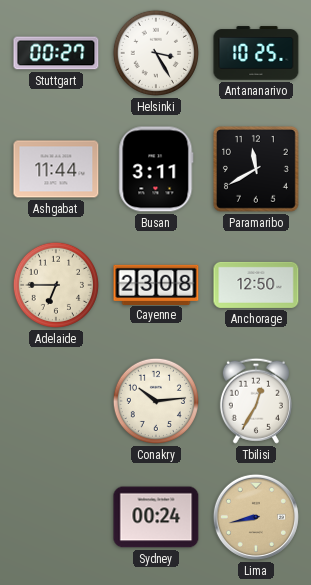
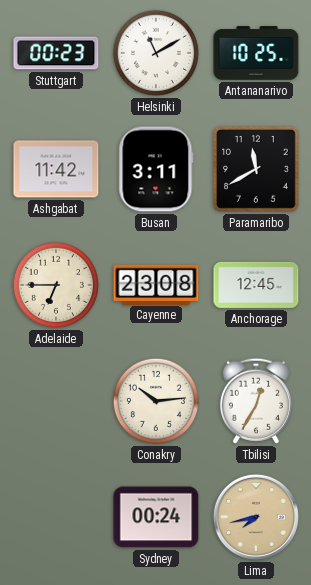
Stuttgart: 00:27 -> 00:23 (56, 53)
Helsinki: 3:25 -> 11:10 (156, 53)
Ashgabat: 11:44 -> 11:42 (56, 169)
Anchorage: 12:50 -> 12:45 (256, 285)
Lima: 8:43 -> 7:43 (256, 517)
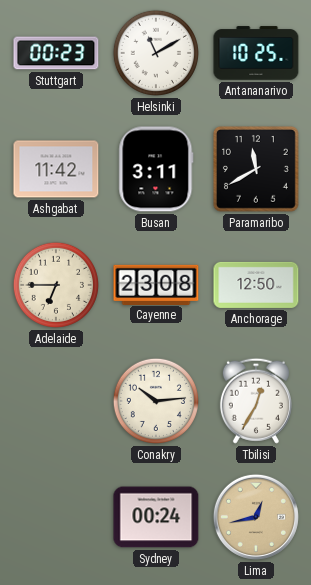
Anchorage: 12:45 -> 12:50 (256, 285)
Lima: 7:43 -> 12:43 (256, 517)
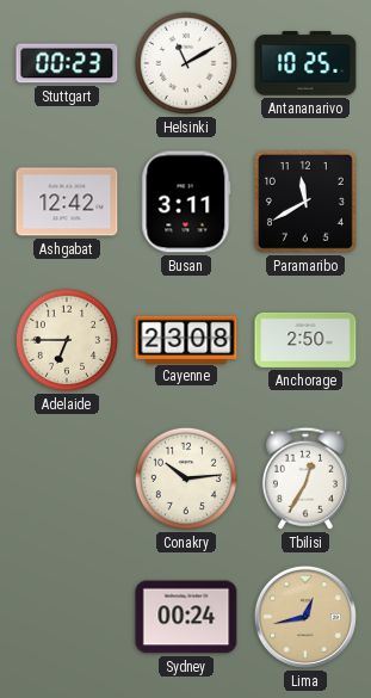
Ashgabat: 11:42 -> 12:42 (67, 202)
Anchorage: 12:50 -> 2:50 (305, 340)
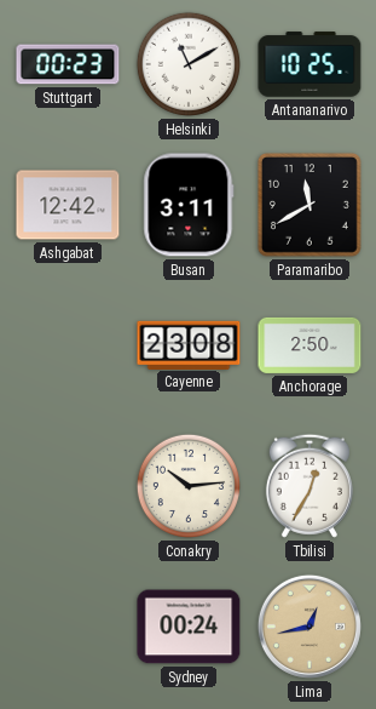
Adelaide: 6:45 -> none (67, 340)
